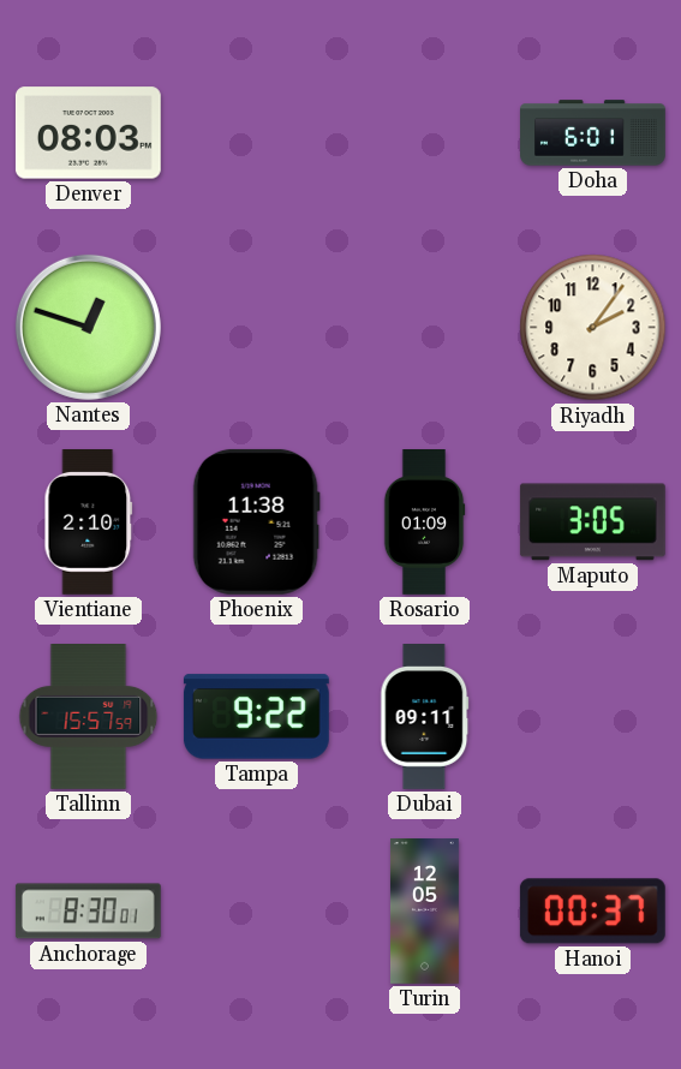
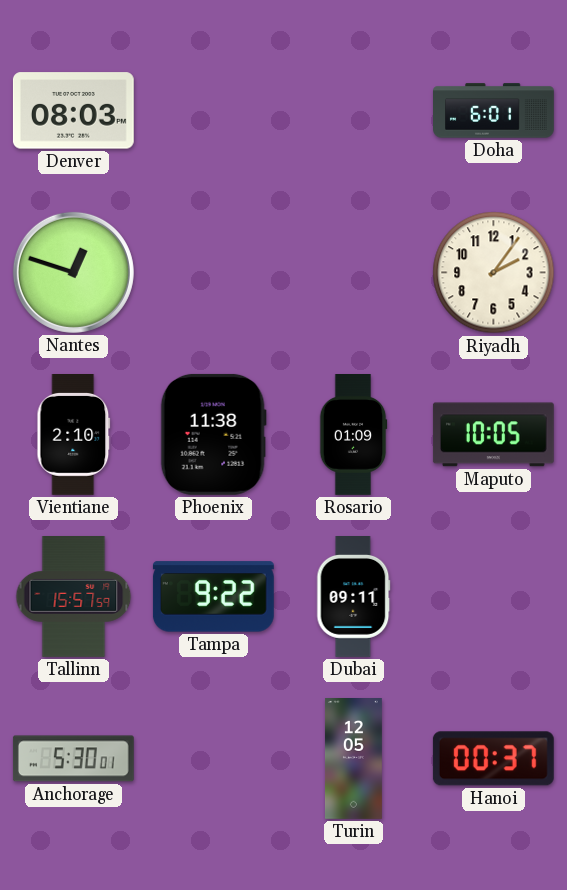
Maputo: 3:05 -> 10:05 (493, 435)
Anchorage: 8:30 -> 5:30 (73, 759)
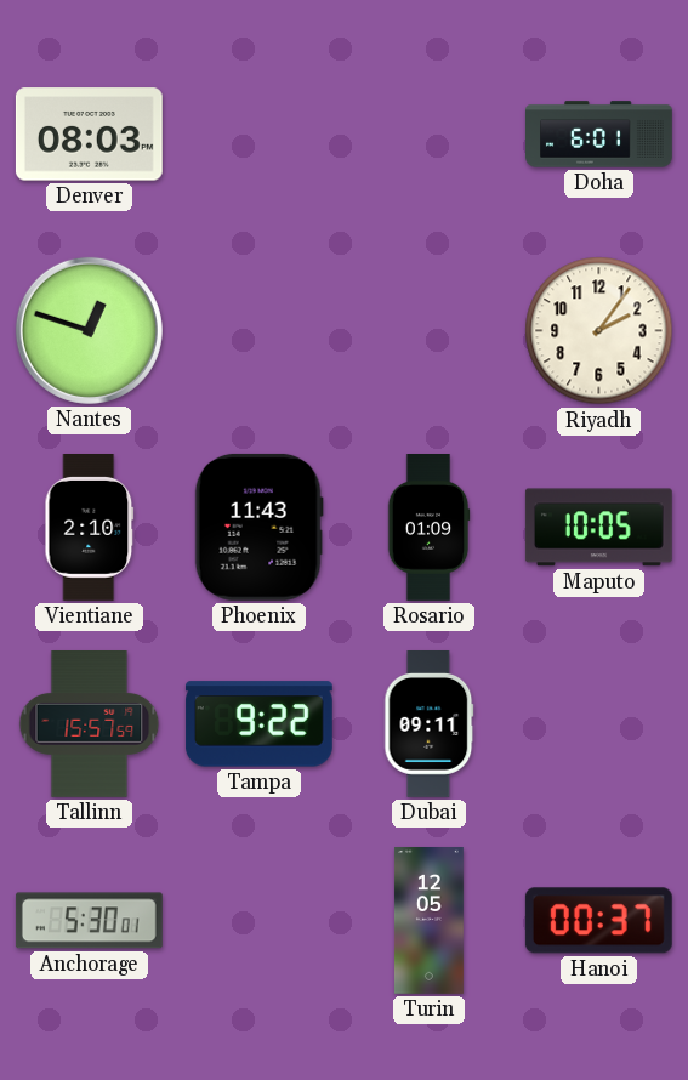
Phoenix: 11:38 -> 11:43 (258, 527)
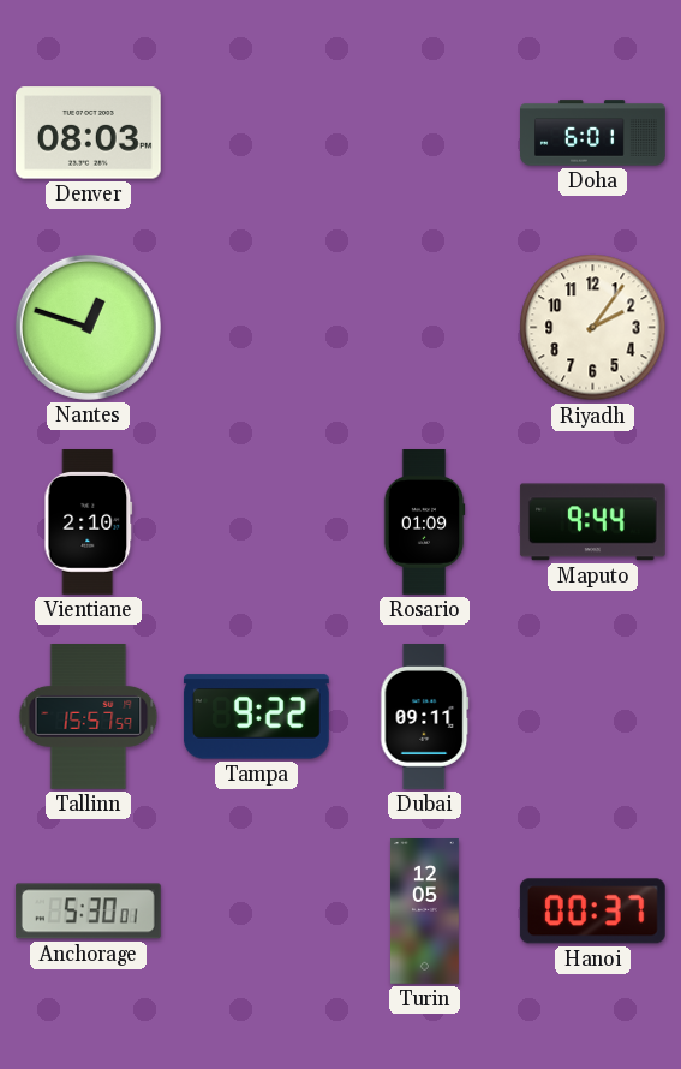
Phoenix: 11:43 -> none (258, 527)
Maputo: 10:05 -> 9:44 (592, 522)
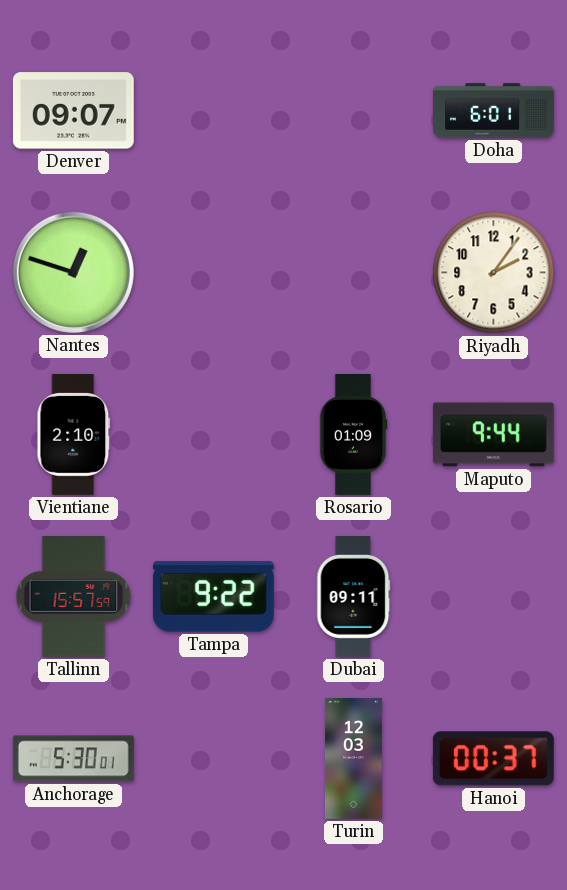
Denver: 08:03 -> 09:07 (73, 111)
Turin: 12:05 -> 12:03 (353, 759)
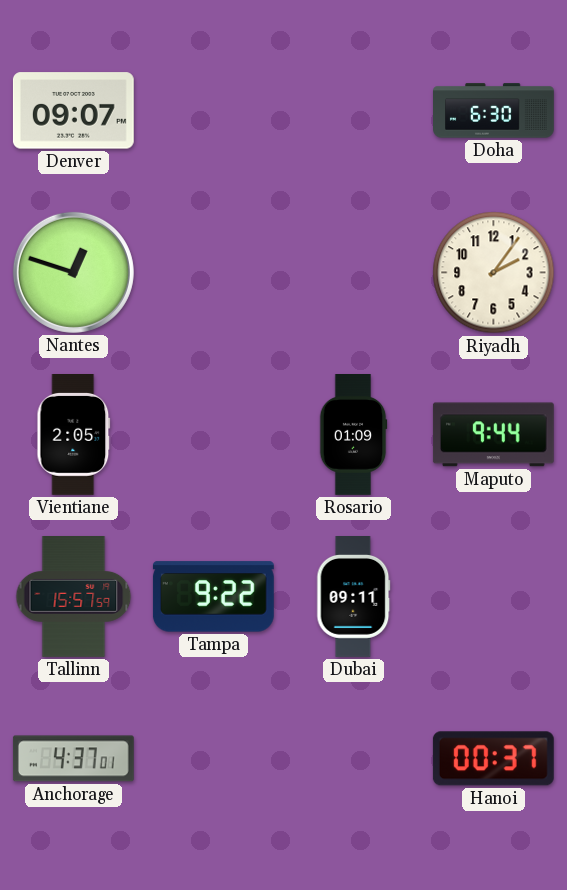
Doha: 6:01 -> 6:30 (494, 111)
Vientiane: 2:10 -> 2:05 (74, 435)
Anchorage: 5:30 -> 4:37 (73, 759)
Turin: 12:03 -> none (353, 759)
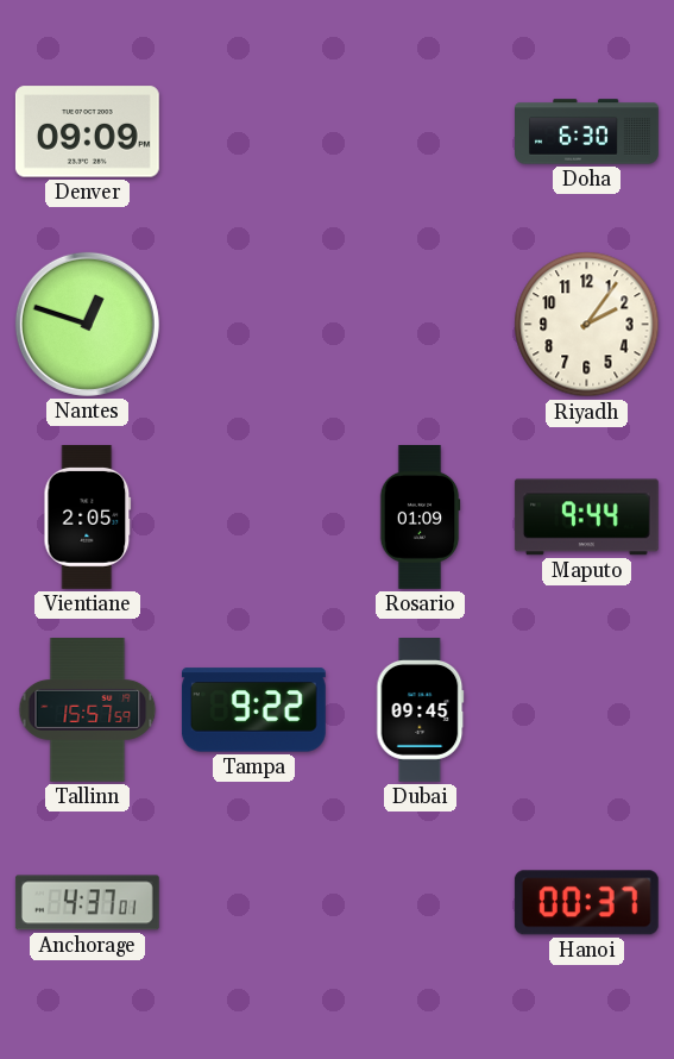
Denver: 09:07 -> 09:09 (87, 132)
Dubai: 09:11 -> 09:45 (421, 710)
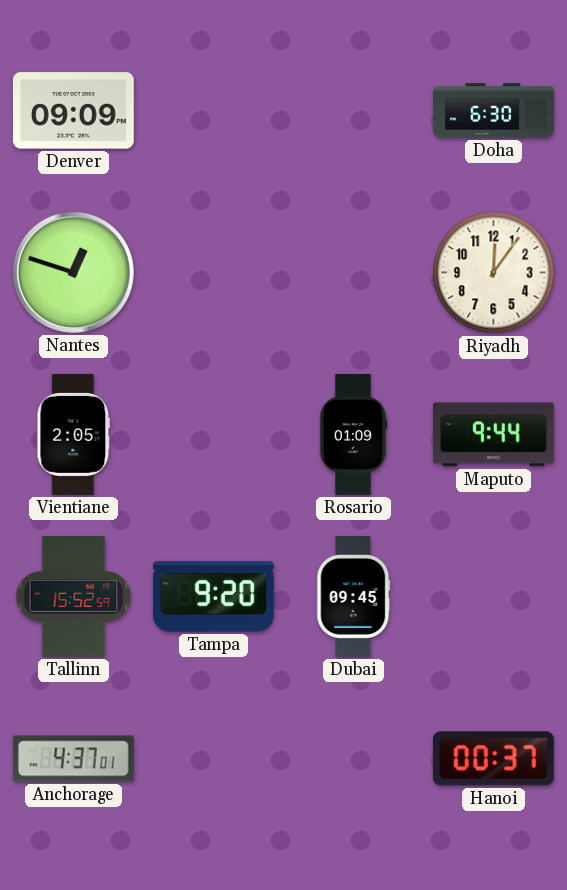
Riyadh: 2:06 -> 12:06 (494, 273)
Tallinn: 15:57 -> 15:52 (74, 597)
Tampa: 9:22 -> 9:20 (213, 597)
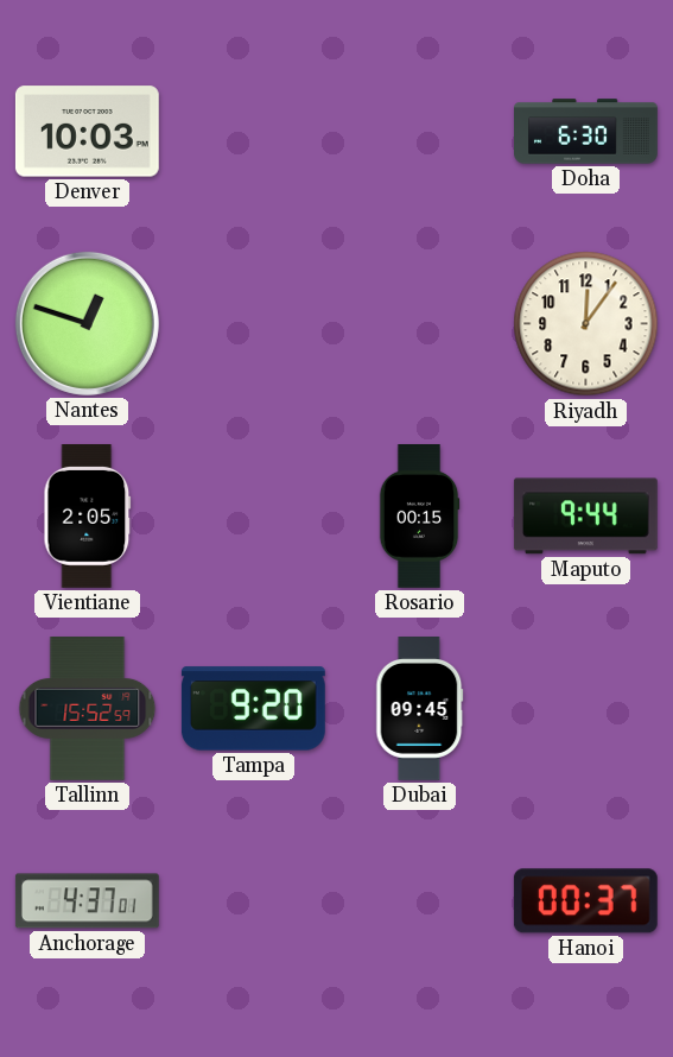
Denver: 09:09 -> 10:03 (87, 132)
Rosario: 01:09 -> 00:15 (419, 517)
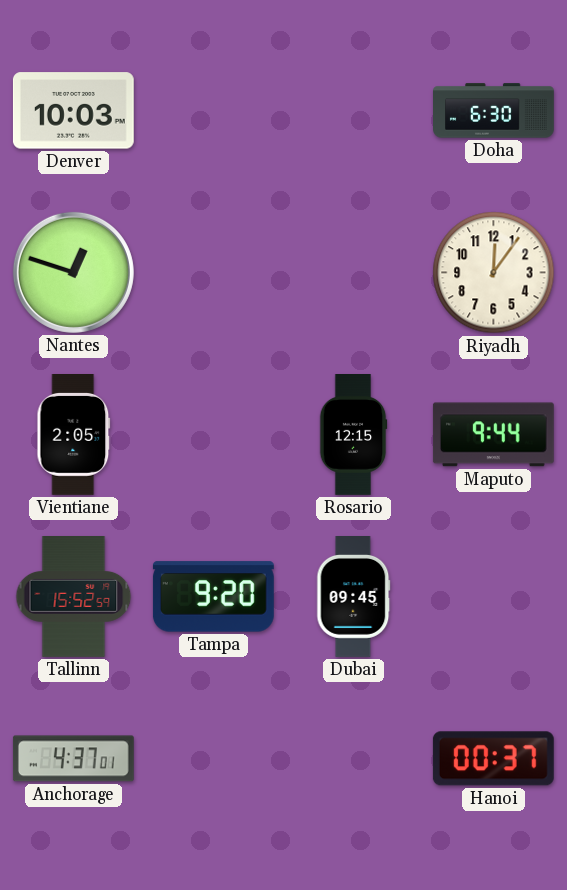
Rosario: 00:15 -> 12:15 (353, 435)
